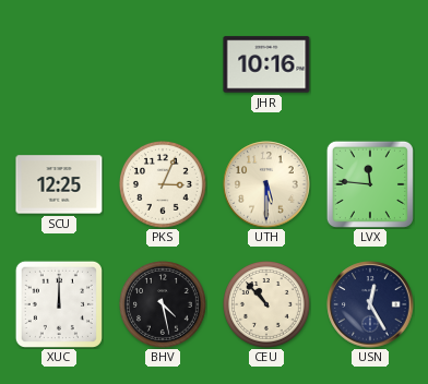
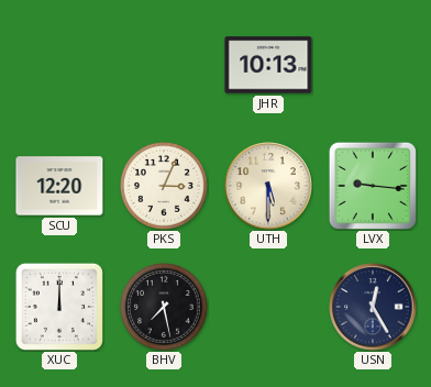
JHR: 10:16 -> 10:13 (268, 65)
SCU: 12:25 -> 12:20 (59, 186)
LVX: 11:46 -> 9:16 (373, 186)
BHV: 4:28 -> 7:28 (165, 308)
CEU: 10:53 -> none (267, 305)
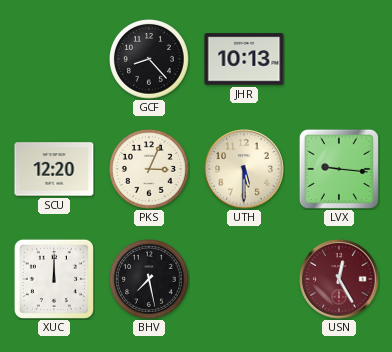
GCF: none -> 8:23 (150, 60)
USN dial: navy -> burgundy (339, 279)
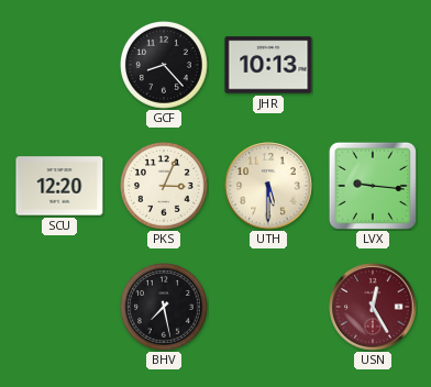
XUC: 12:00 -> none (54, 279)
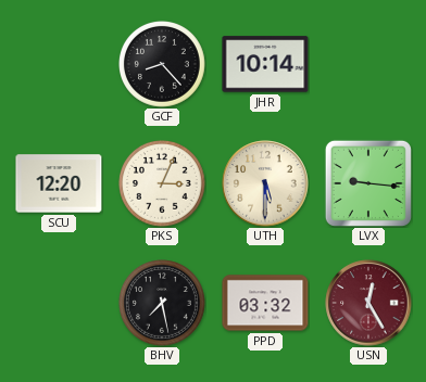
JHR: 10:13 -> 10:14 (265, 64)
PPD: none -> 03:32 (265, 303)
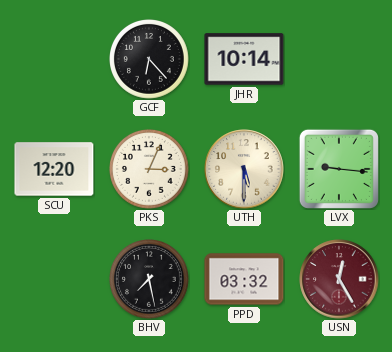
GCF: 8:23 -> 6:23 (150, 60)
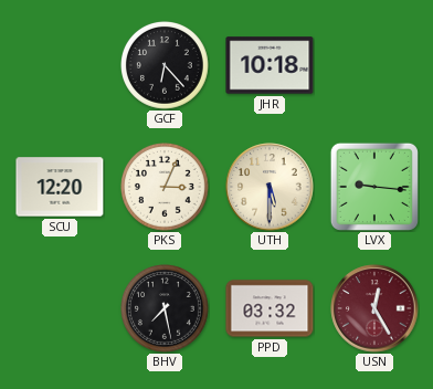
JHR: 10:14 -> 10:18 (270, 65)
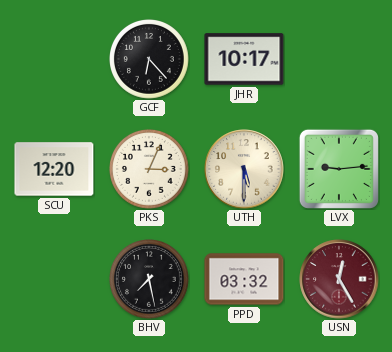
JHR: 10:18 -> 10:17 (244, 59)
LVX: 9:16 -> 9:14 (339, 169)
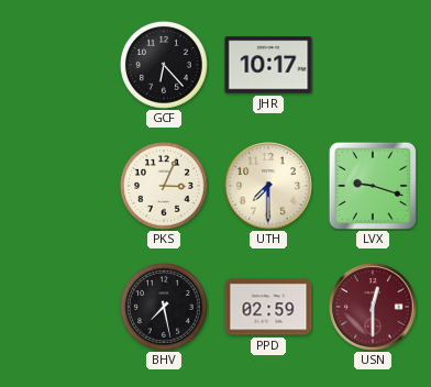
SCU: 12:20 -> none (54, 169)
UTH: 5:30 -> 7:30 (268, 186)
LVX: 9:14 -> 9:18 (373, 186)
PPD: 03:32 -> 02:59 (268, 307)
USN: 12:25 -> 12:30 (373, 307)
